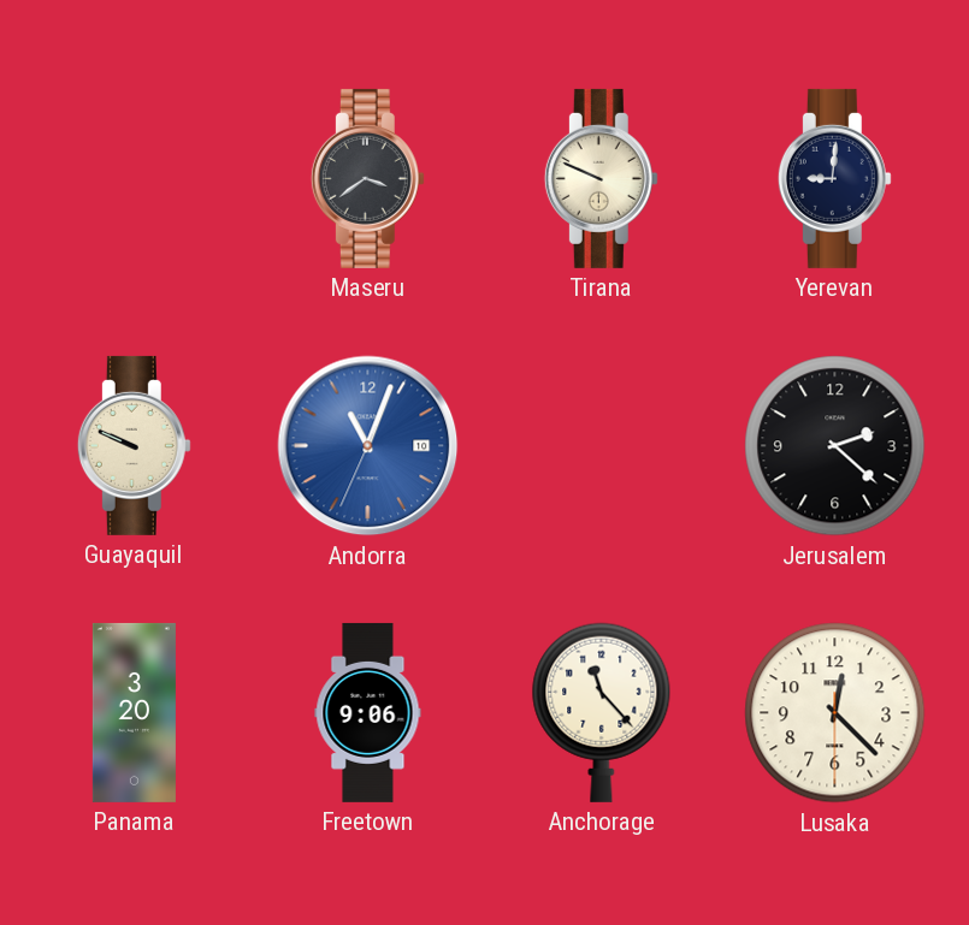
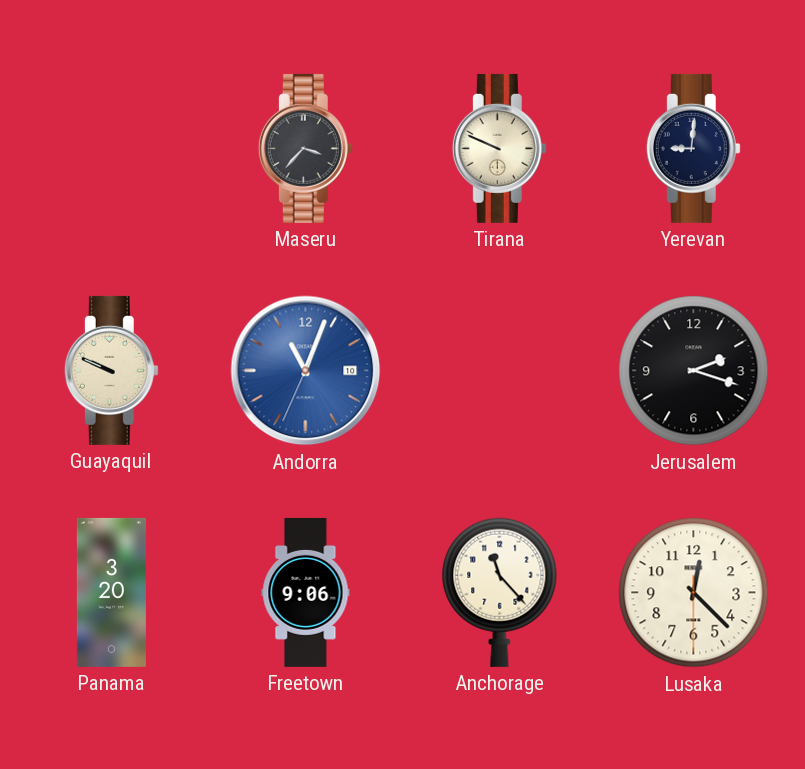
Maseru: 3:39 -> 3:37 (305, 148)
Jerusalem: 2:22 -> 2:18 (694, 371)
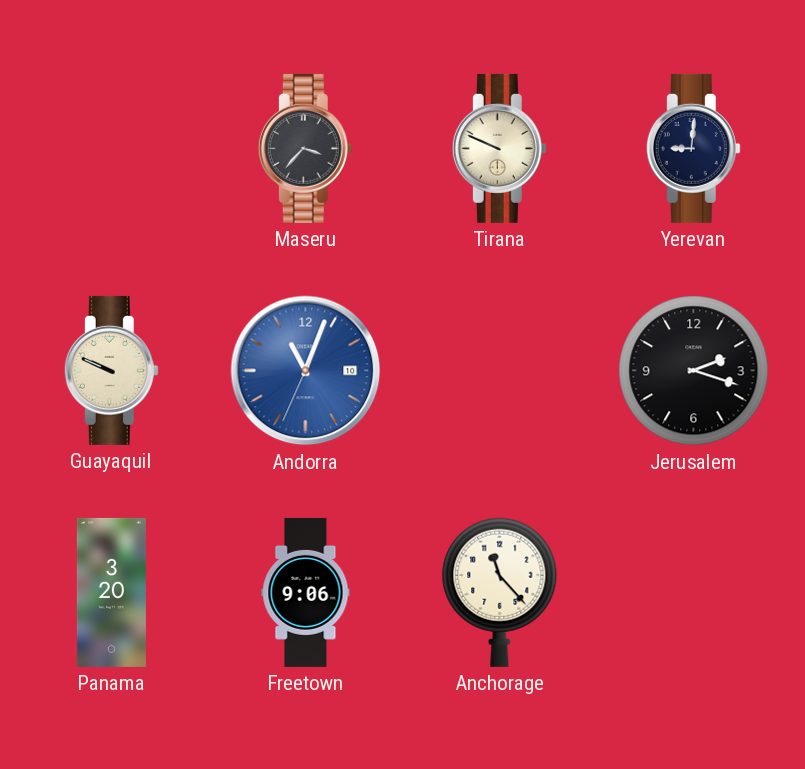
Lusaka: 12:22 -> none (694, 593)
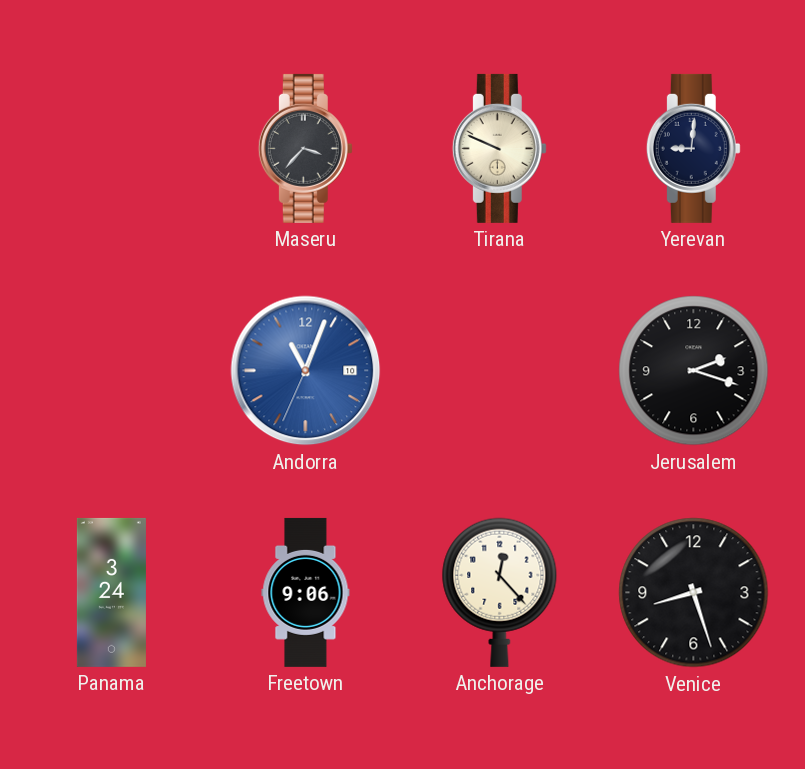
Guayaquil: 9:49 -> none (111, 370)
Panama: 3:20 -> 3:24 (111, 592)
Anchorage: 11:23 -> 12:23 (500, 592)
Venice: none -> 8:27 (694, 593)
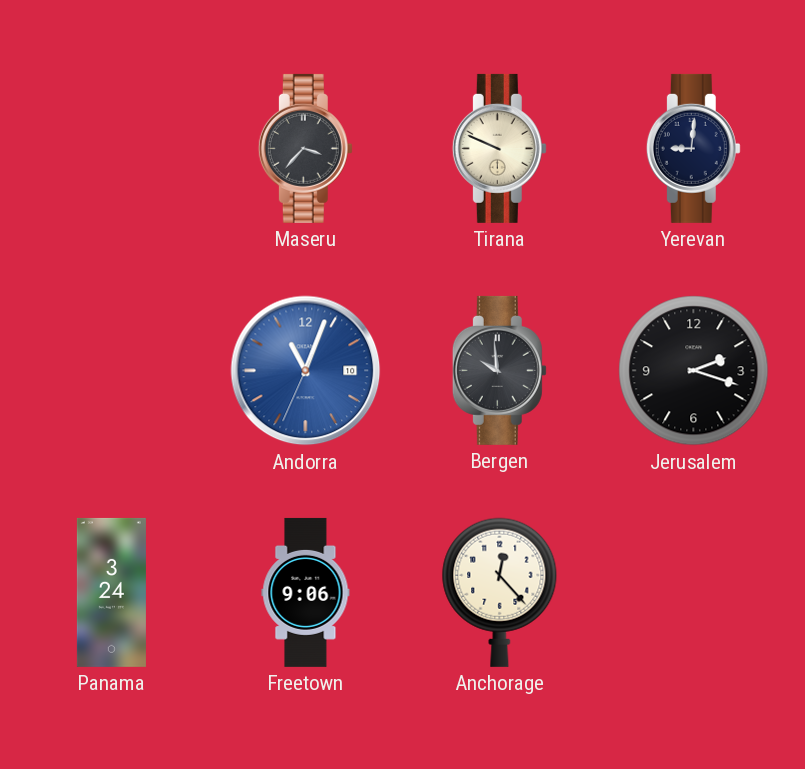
Bergen: none -> 9:59 (499, 370)
Venice: 8:27 -> none (694, 593)
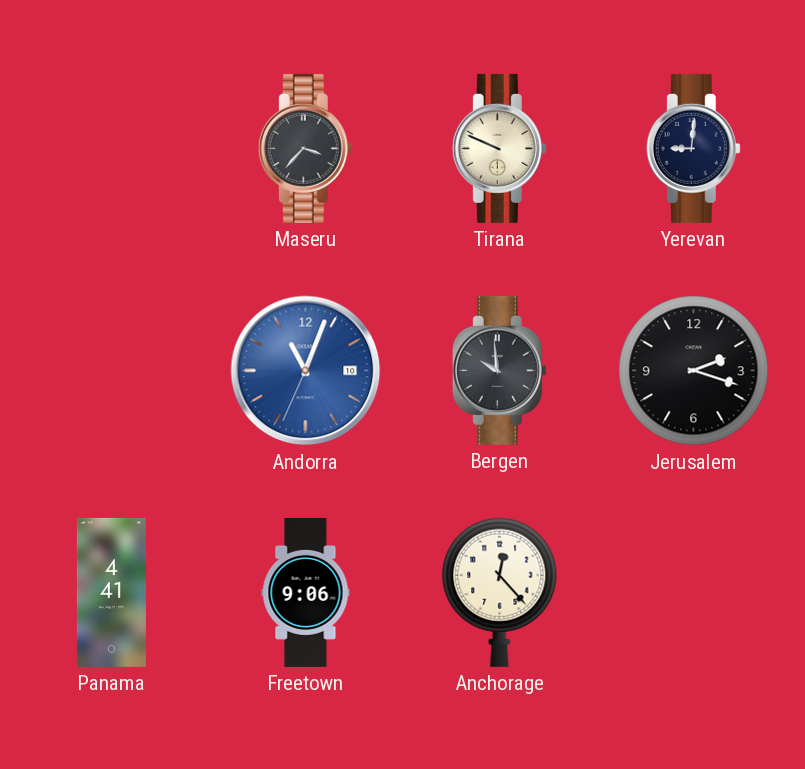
Panama: 3:24 -> 4:41 (111, 592)
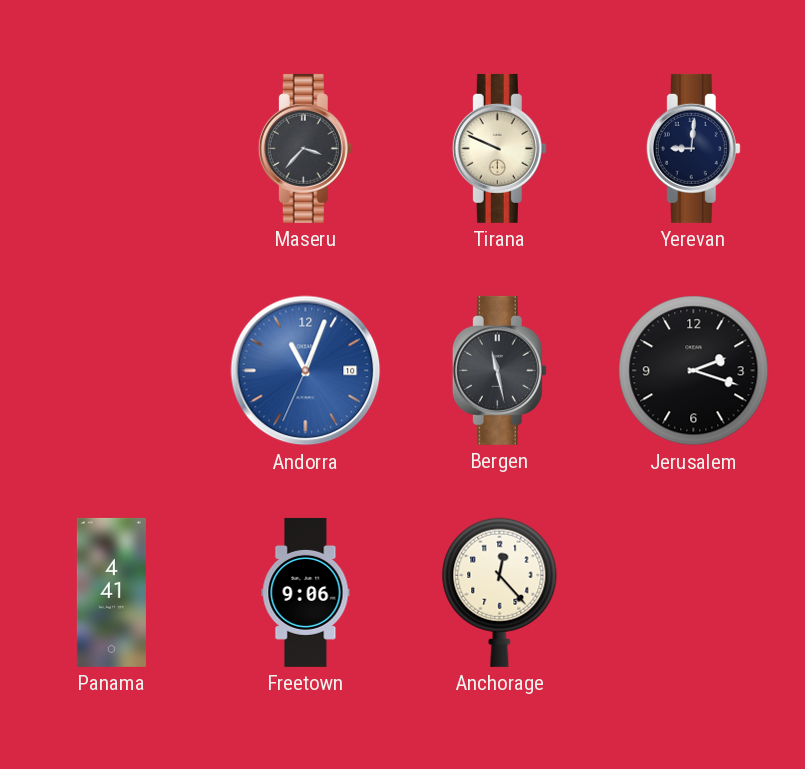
Bergen: 9:59 -> 11:28 (499, 370)
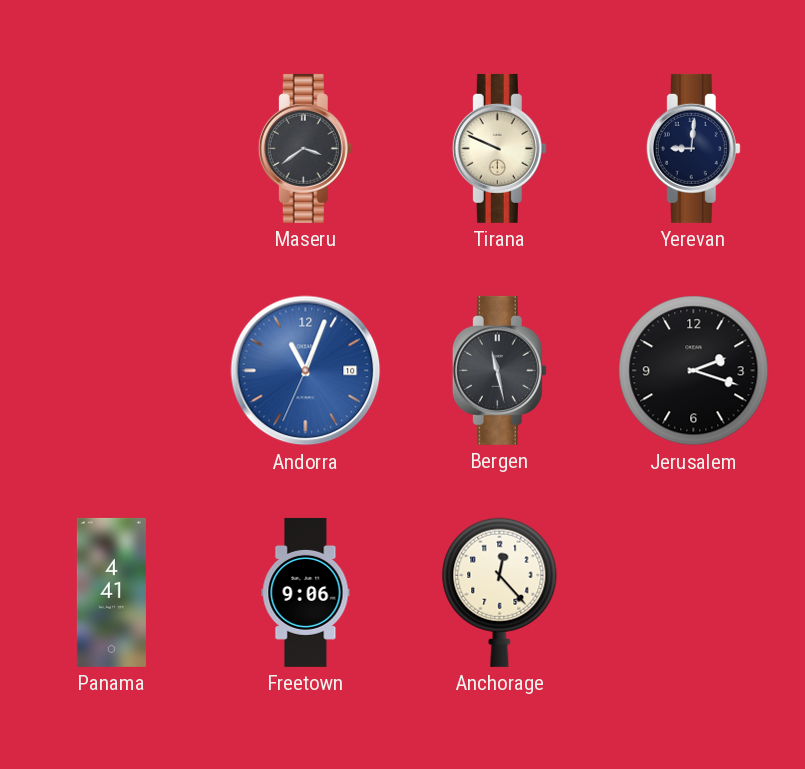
Maseru: 3:37 -> 3:39 (305, 148)
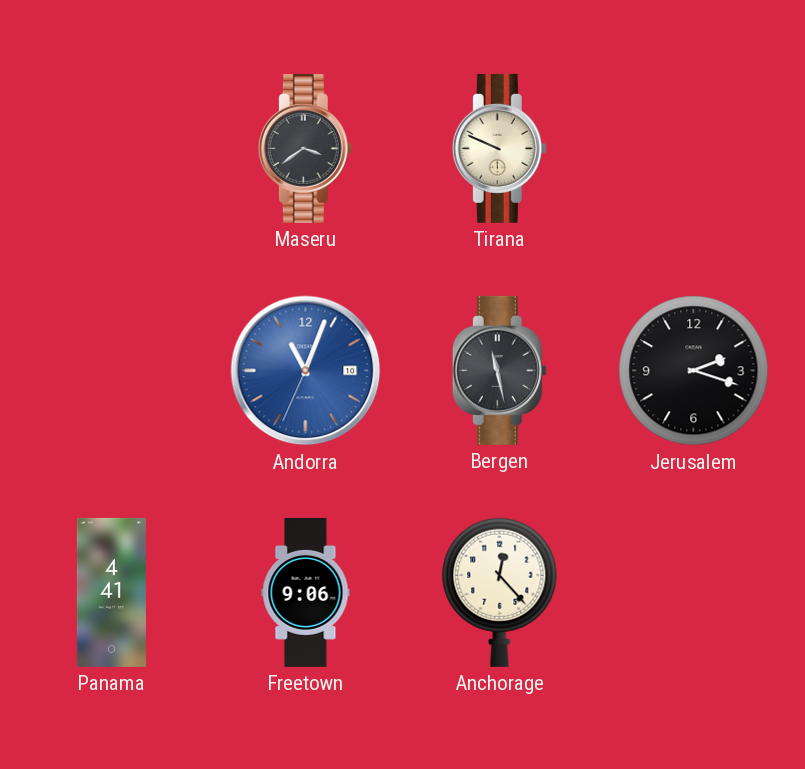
Yerevan: 9:01 -> none (693, 148)
